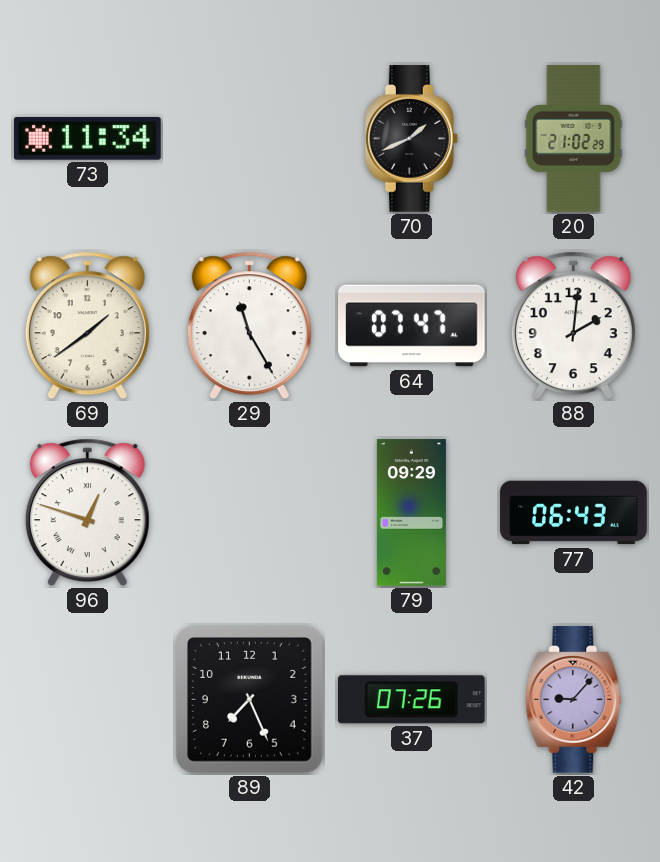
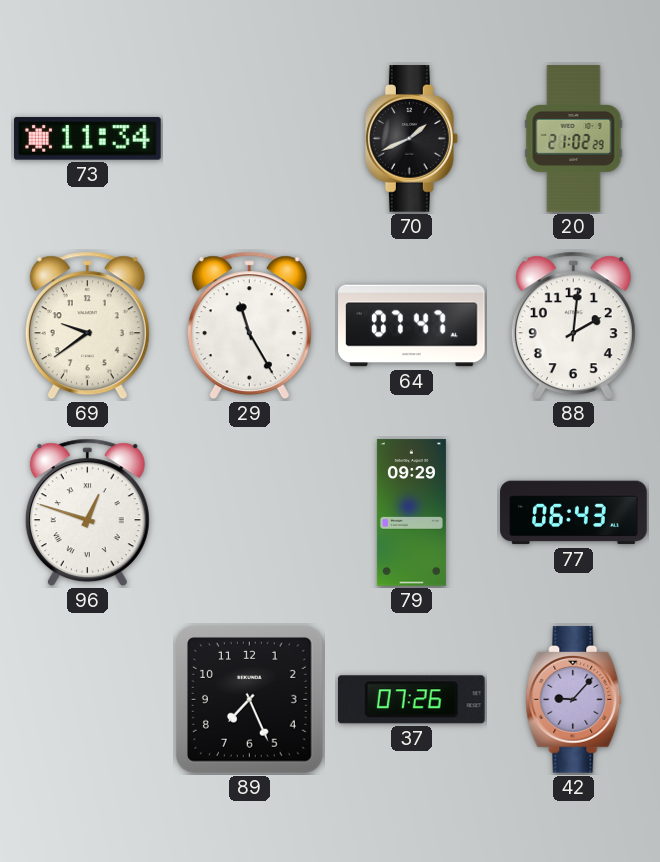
69: 1:39 -> 9:39 (87, 326)
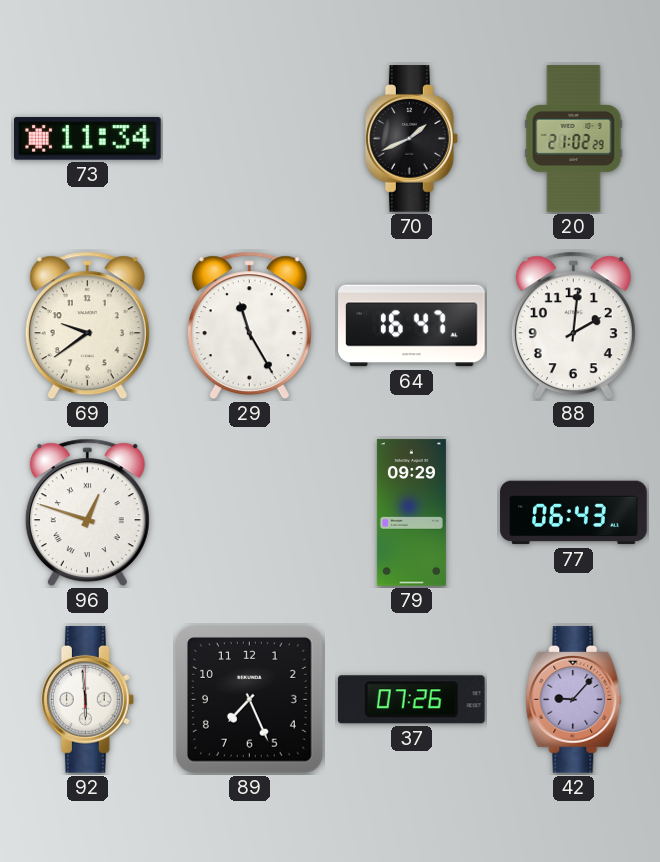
64: 07:47 -> 16:47 (412, 326)
92: none -> 5:59 (87, 700)
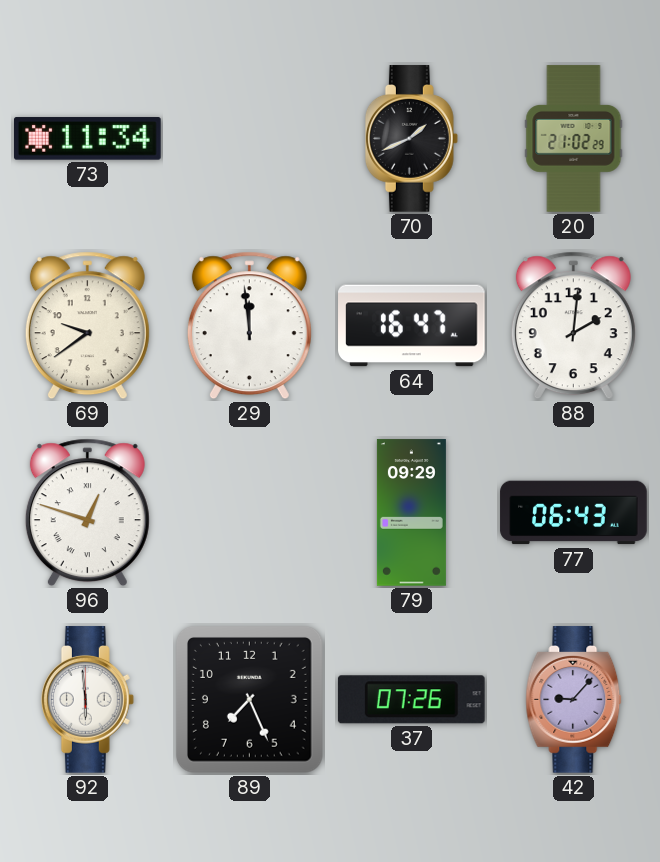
29: 11:25 -> 11:59 (249, 326)
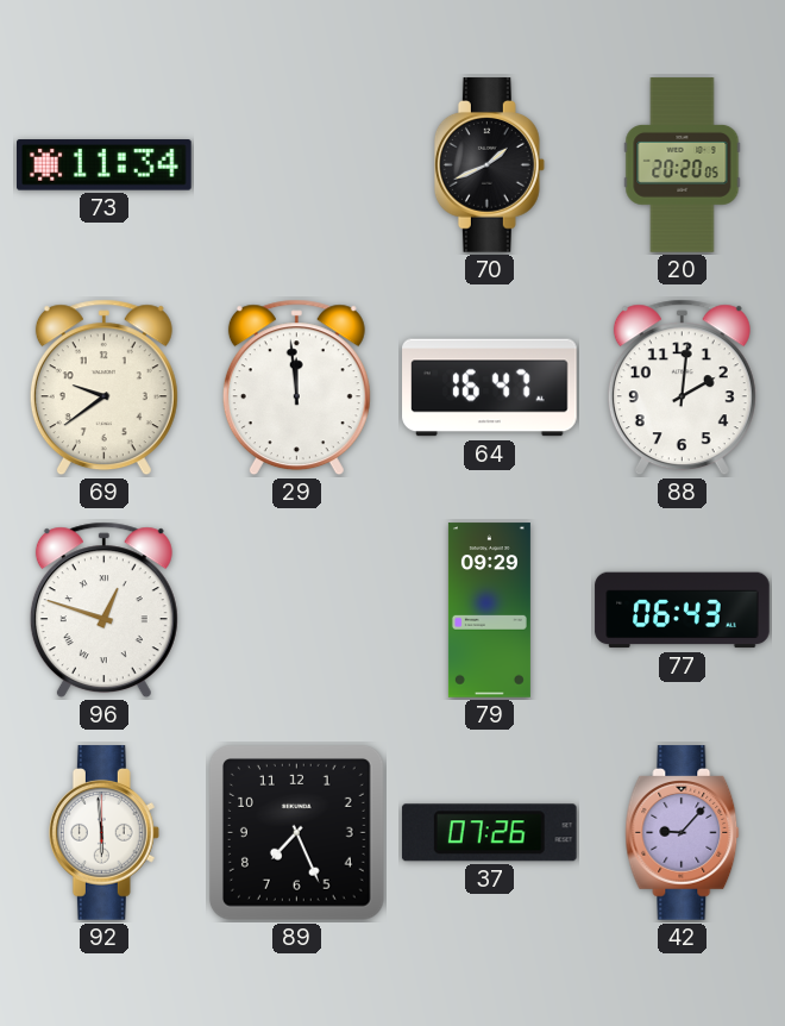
20: 21:02 -> 20:20 (683, 165)
